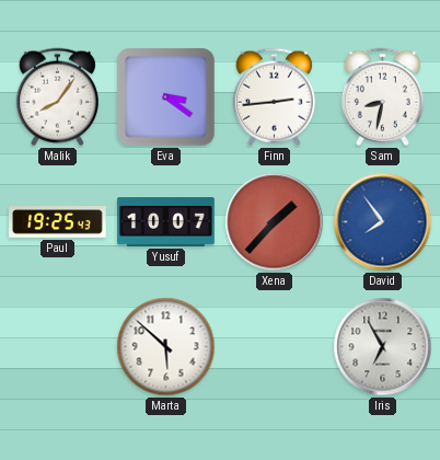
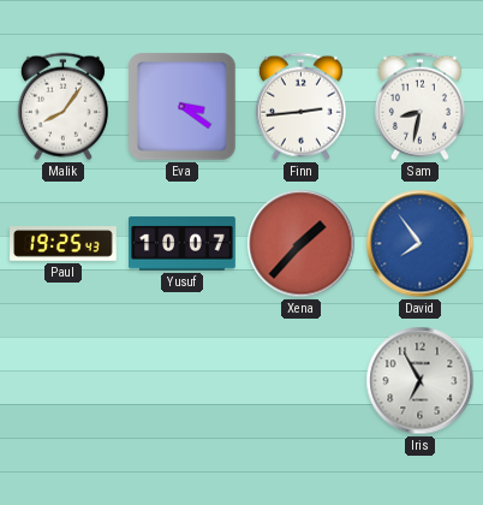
Marta: 5:52 -> none (166, 347)
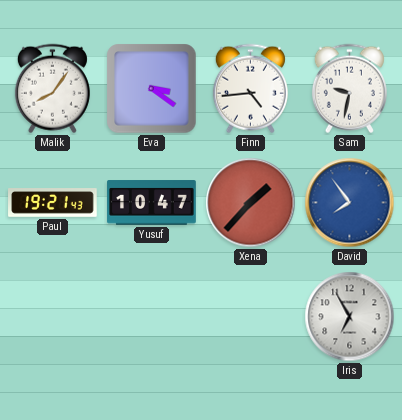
Finn: 2:44 -> 4:44 (250, 89)
Sam: 8:32 -> 9:32 (349, 89)
Paul: 19:25 -> 19:21 (53, 203)
Yusuf: 10:07 -> 10:47 (152, 203)
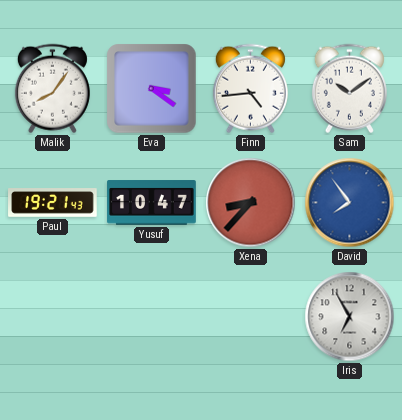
Sam: 9:32 -> 10:09 (349, 89)
Xena: 1:37 -> 8:37 (251, 203)
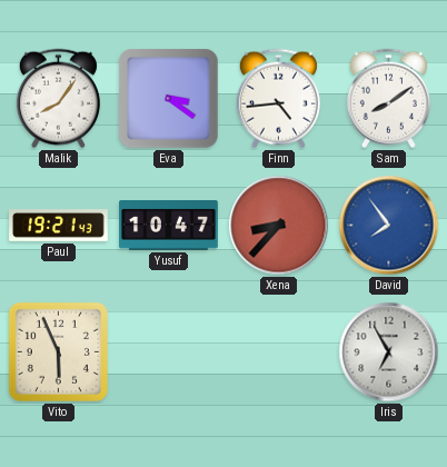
Sam: 10:09 -> 8:09 (388, 99)
Vito: none -> 5:56 (58, 351)
